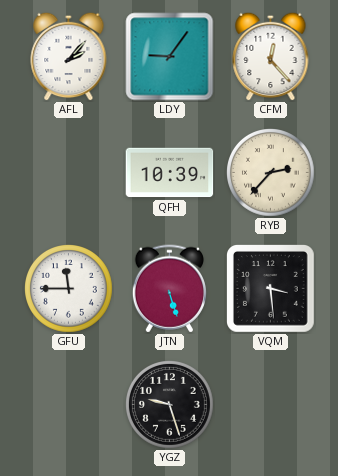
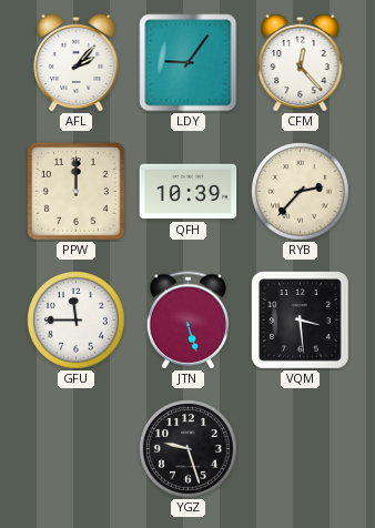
PPW: none -> 12:00 (77, 192)
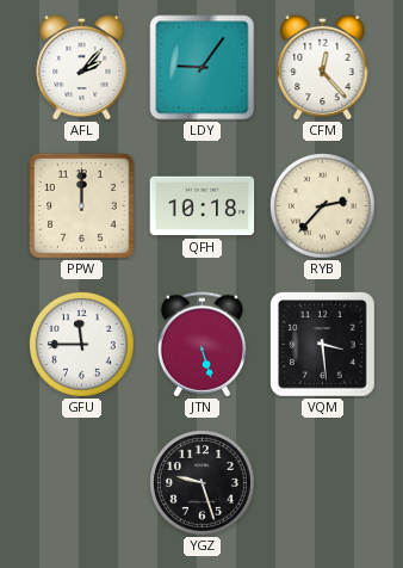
QFH: 10:39 -> 10:18 (203, 206)
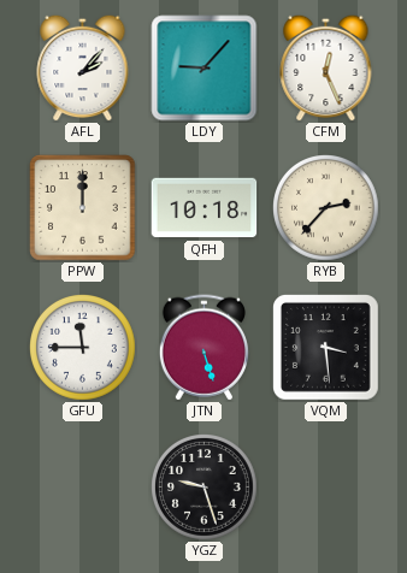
LDY: 9:06 -> 9:07 (205, 69)
CFM: 12:23 -> 12:26 (326, 67)
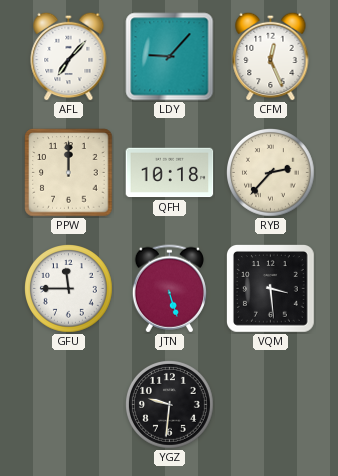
AFL: 2:07 -> 7:07 (69, 56)
YGZ: 9:27 -> 9:31 (170, 405)
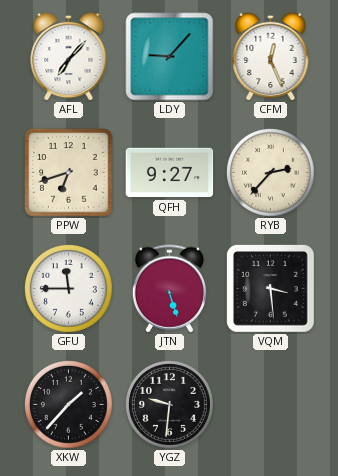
PPW: 12:00 -> 6:42 (69, 173)
QFH: 10:18 -> 9:27 (170, 173)
XKW: none -> 1:37 (69, 405)
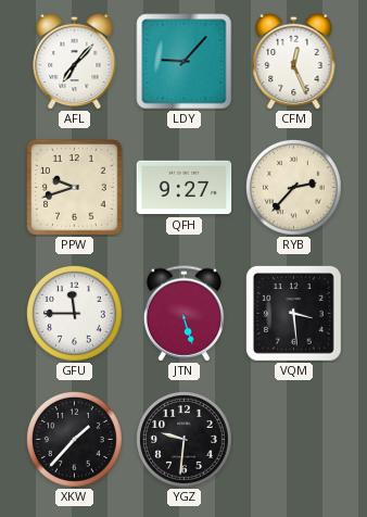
PPW: 6:42 -> 9:42 (75, 188)
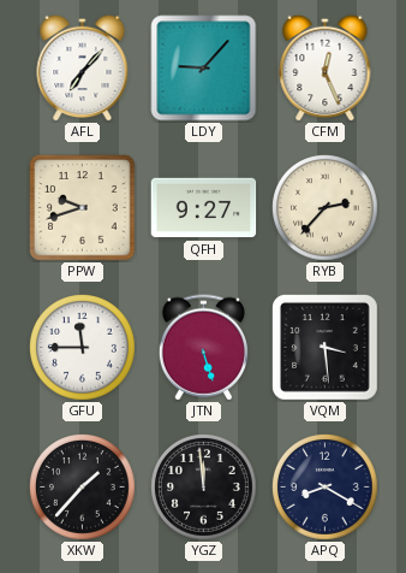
YGZ: 9:31 -> 11:59 (204, 488)
APQ: none -> 8:20 (326, 488)
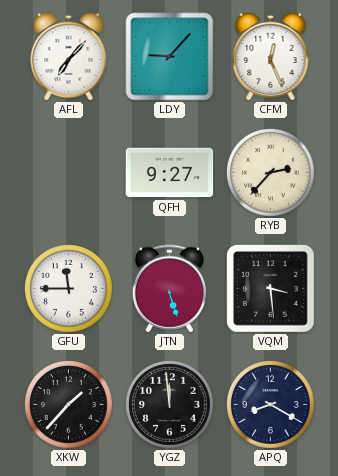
PPW: 9:42 -> none (83, 208)
